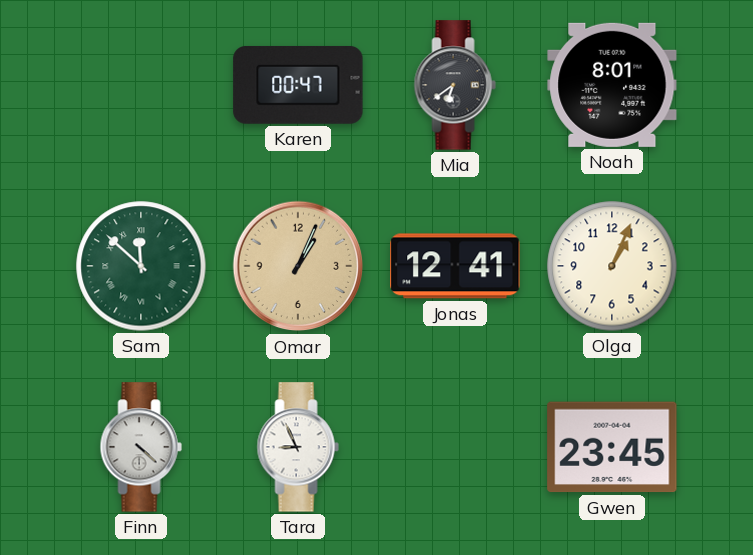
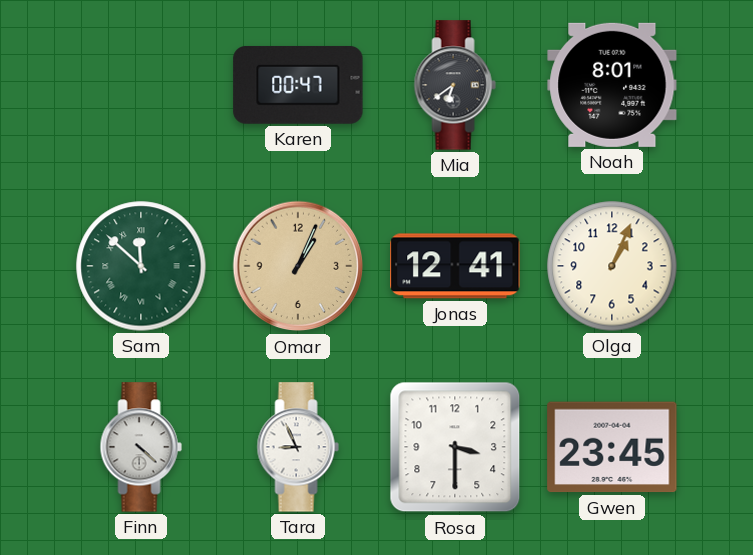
Rosa: none -> 3:30 (455, 447)
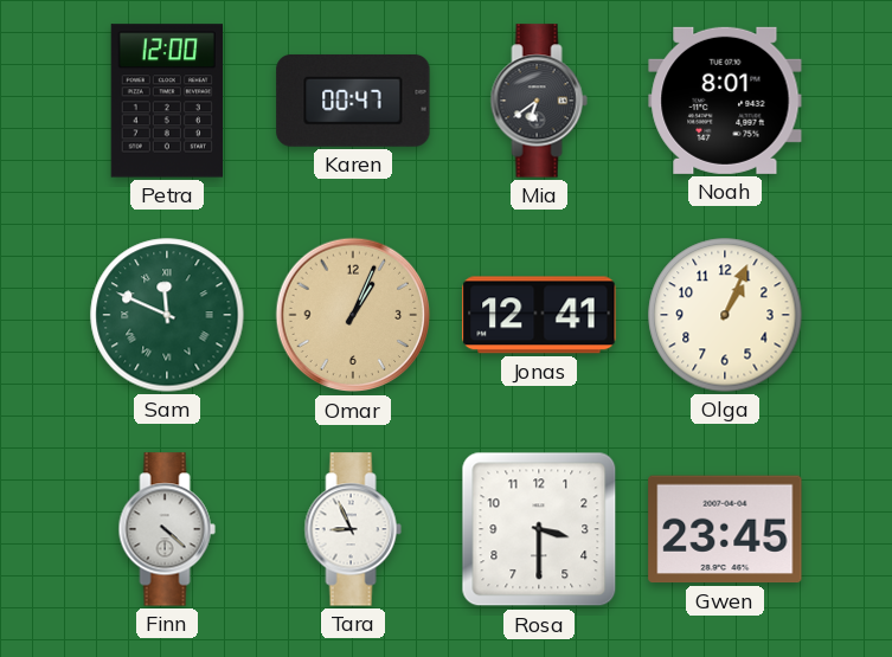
Petra: none -> 12:00 (166, 101)
Sam: 11:52 -> 11:49 (167, 315)
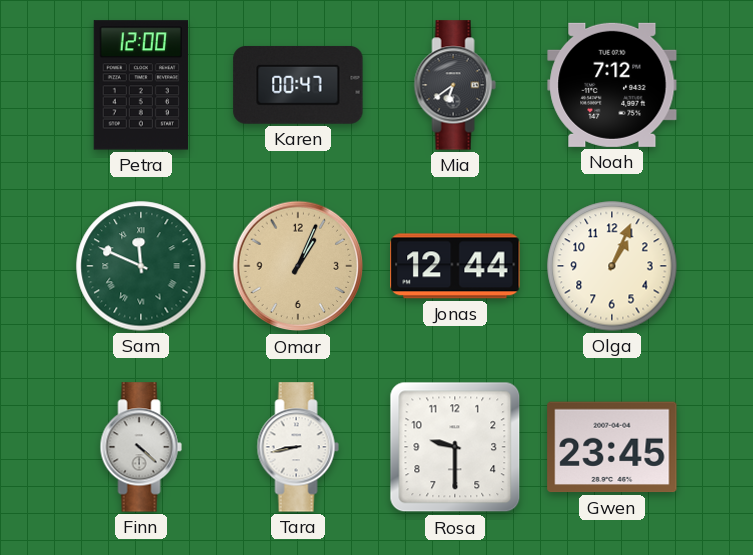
Noah: 8:01 -> 7:12 (612, 85)
Jonas: 12:41 -> 12:44 (455, 266)
Tara: 8:56 -> 8:43 (298, 447)
Rosa: 3:30 -> 9:30 (455, 447)
